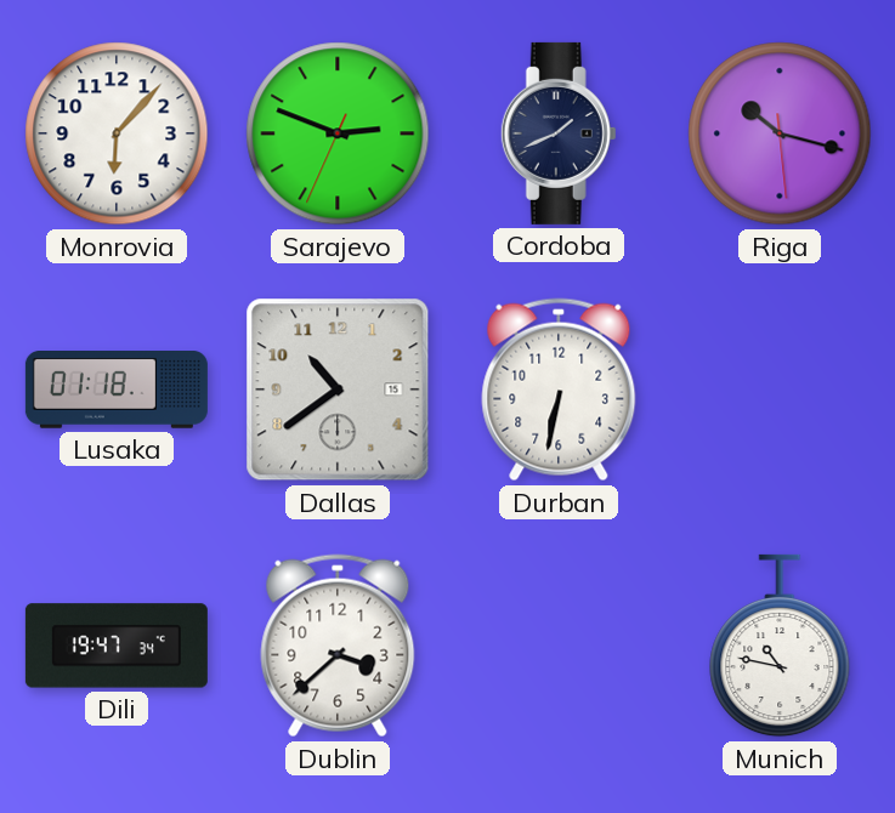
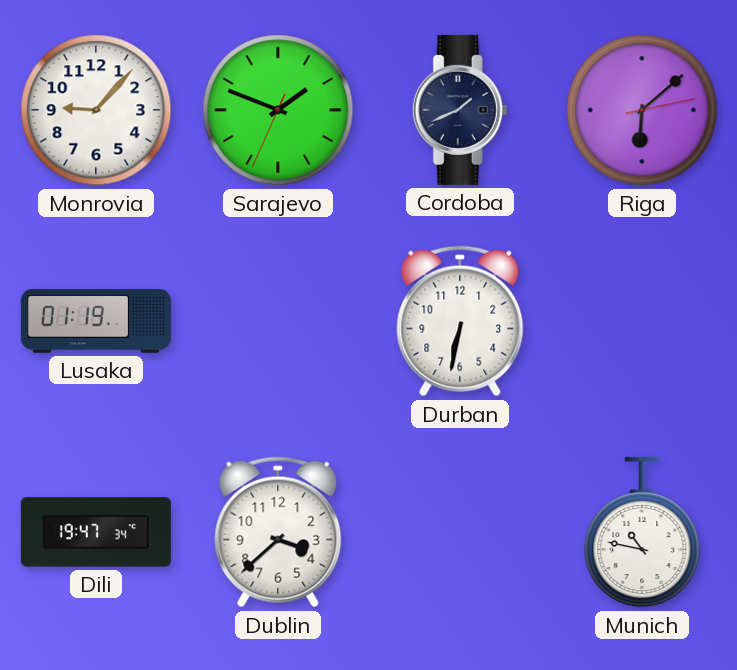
Monrovia: 6:07 -> 9:07 (96, 110)
Sarajevo: 2:48 -> 1:48 (278, 110)
Riga: 10:17 -> 6:08 (642, 110)
Lusaka: 01:18 -> 01:19 (96, 322)
Dallas: 10:39 -> none (338, 390)
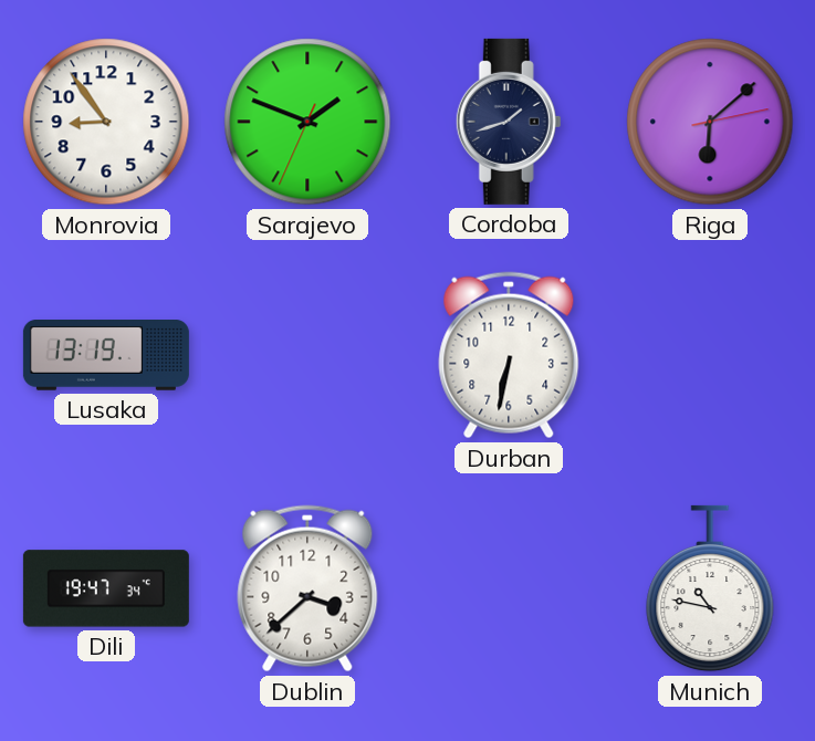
Monrovia: 9:07 -> 8:54 (106, 122)
Cordoba: 1:41 -> 1:42 (509, 122)
Lusaka: 01:19 -> 13:19 (106, 356)
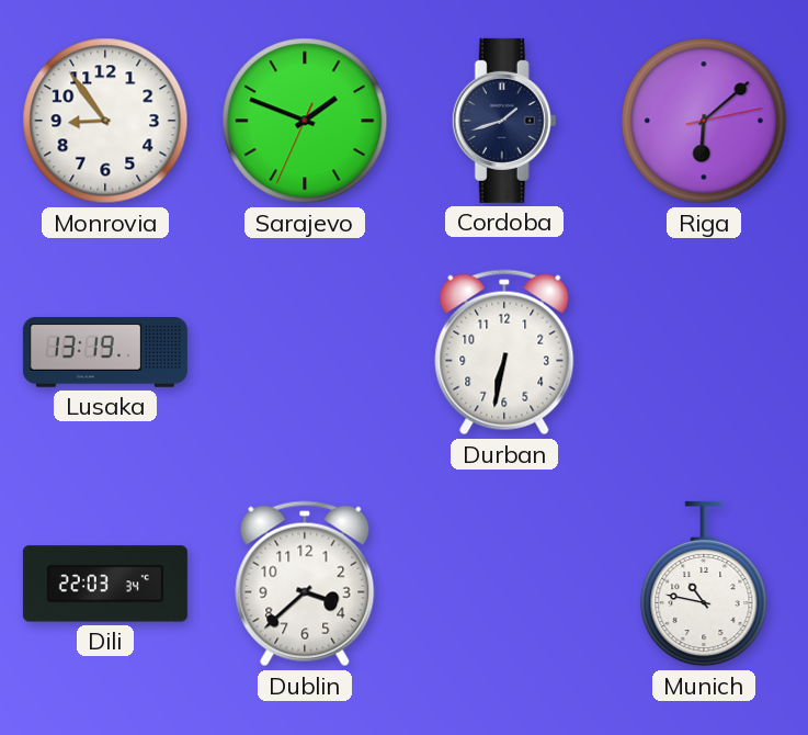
Dili: 19:47 -> 22:03 (105, 584)
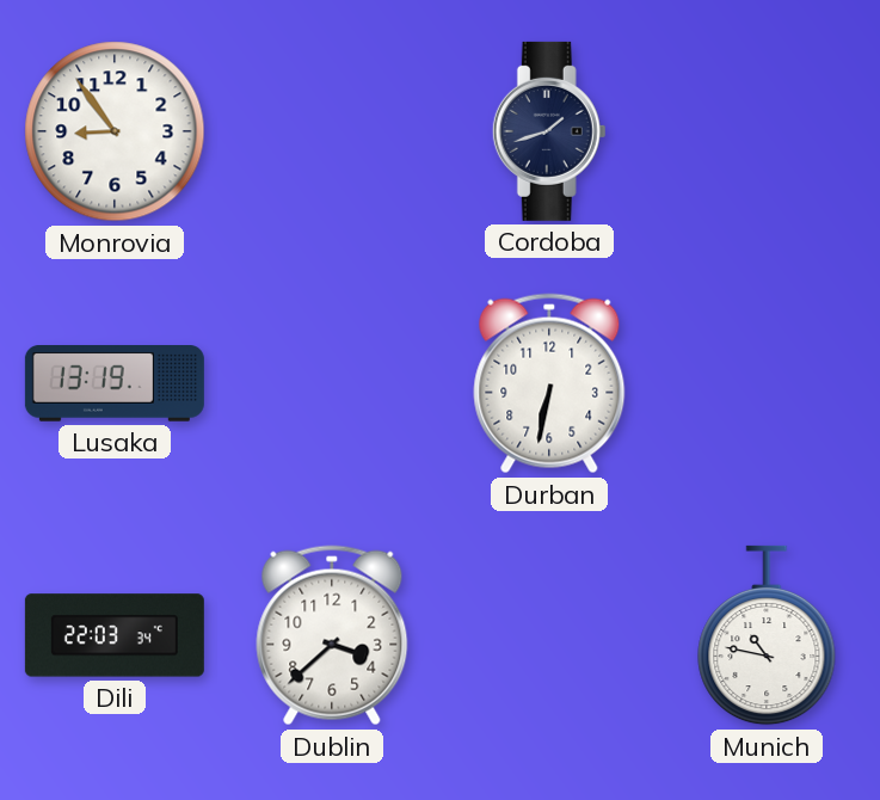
Sarajevo: 1:48 -> none (305, 121)
Riga: 6:08 -> none (704, 121)
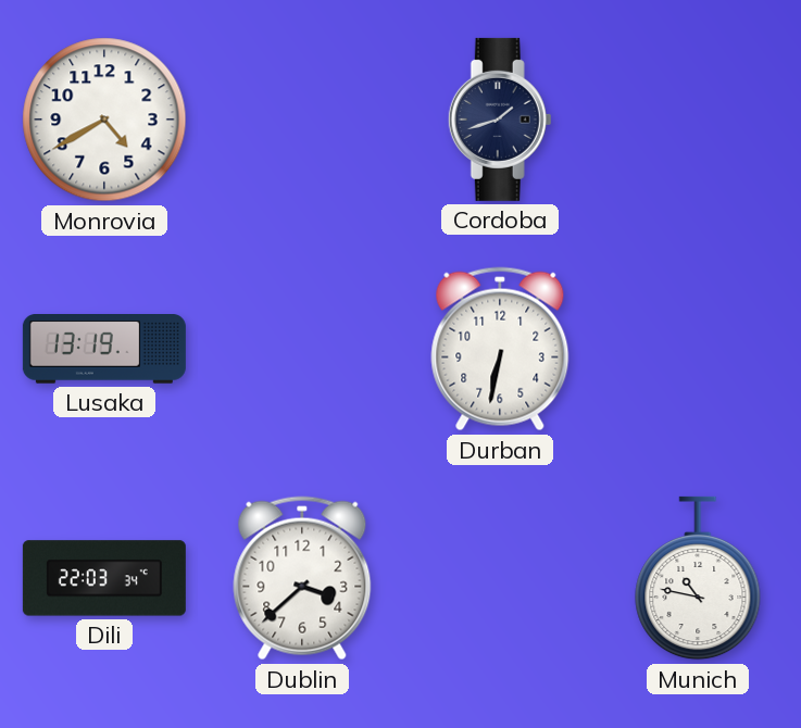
Monrovia: 8:54 -> 4:40 (104, 120)
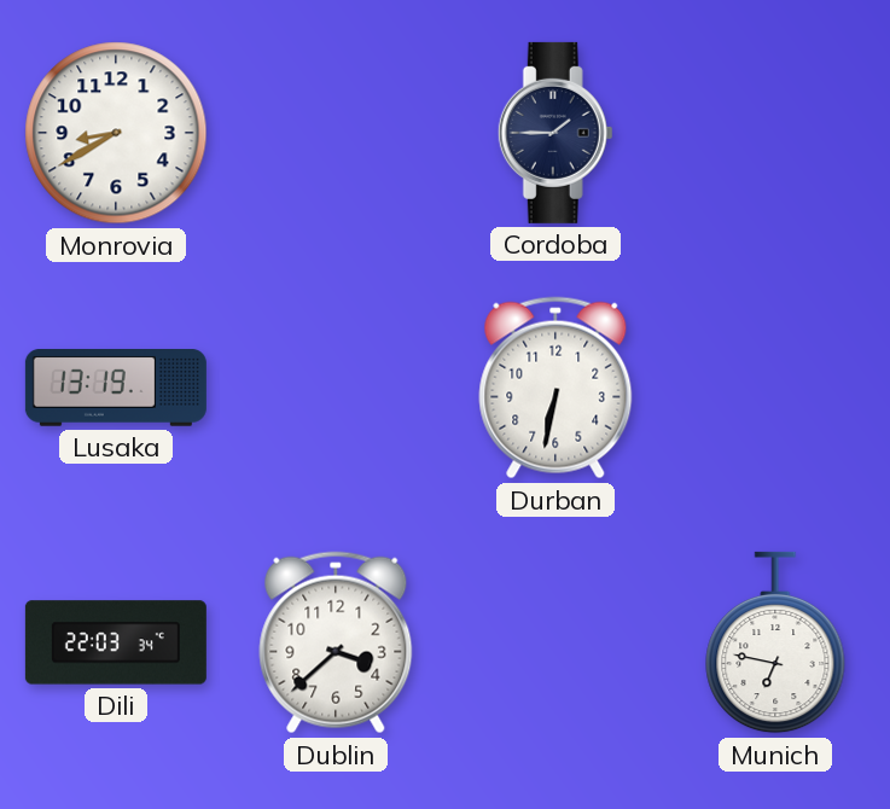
Monrovia: 4:40 -> 8:40 (116, 133)
Cordoba: 1:42 -> 1:45 (555, 133)
Munich: 10:47 -> 6:47 (775, 642)
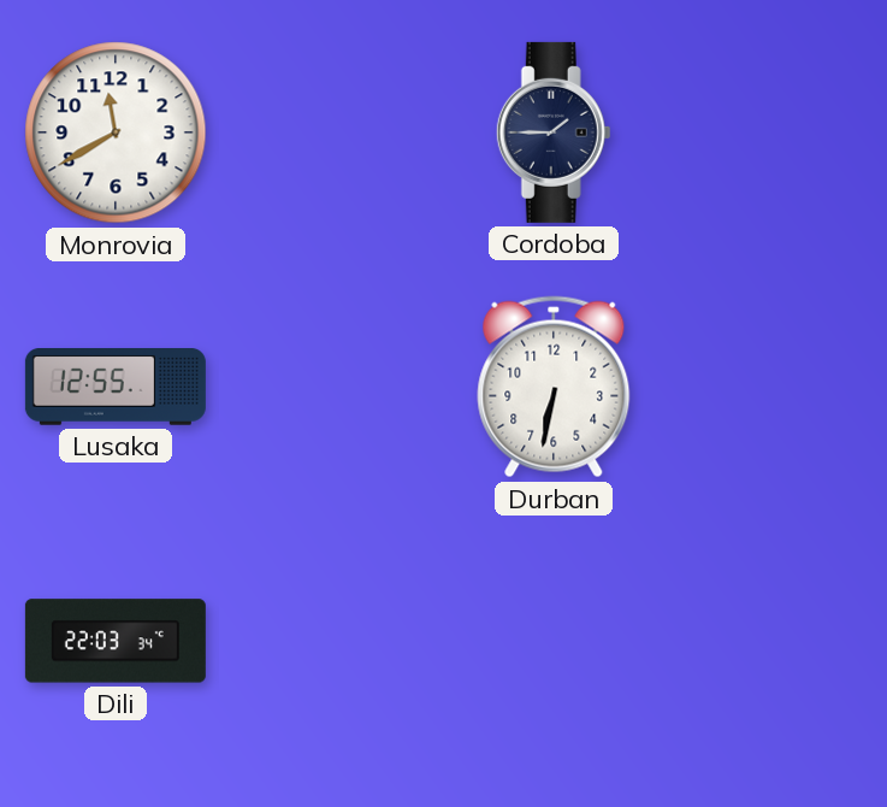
Monrovia: 8:40 -> 11:40 (116, 132)
Lusaka: 13:19 -> 12:55 (116, 388)
Dublin: 3:38 -> none (336, 642)
Munich: 6:47 -> none (775, 642)
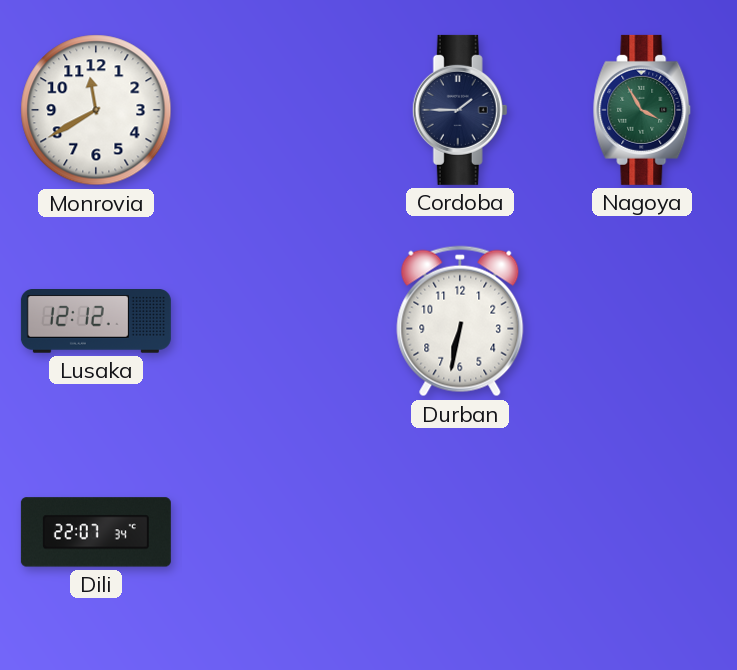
Nagoya: none -> 3:55 (642, 110)
Lusaka: 12:55 -> 12:12 (96, 322)
Dili: 22:03 -> 22:07 (96, 532)
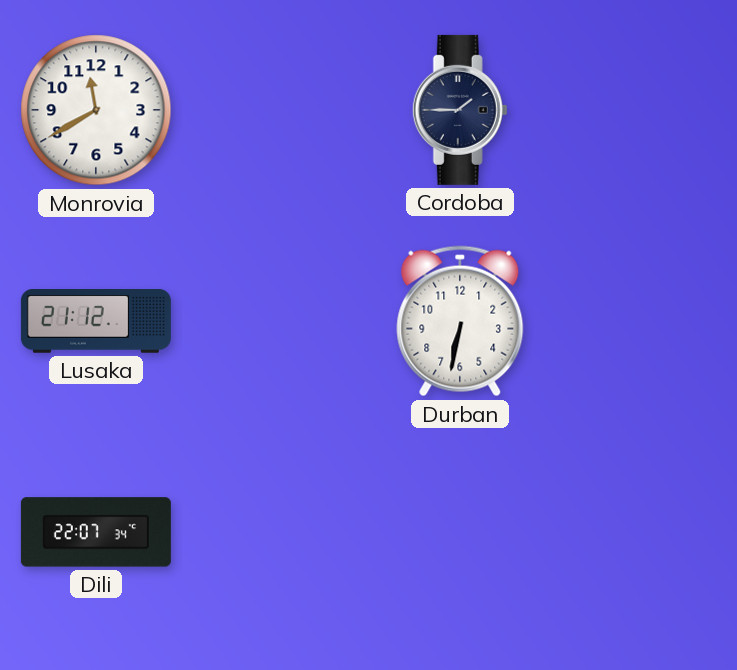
Nagoya: 3:55 -> none (642, 110)
Lusaka: 12:12 -> 21:12 (96, 322)
